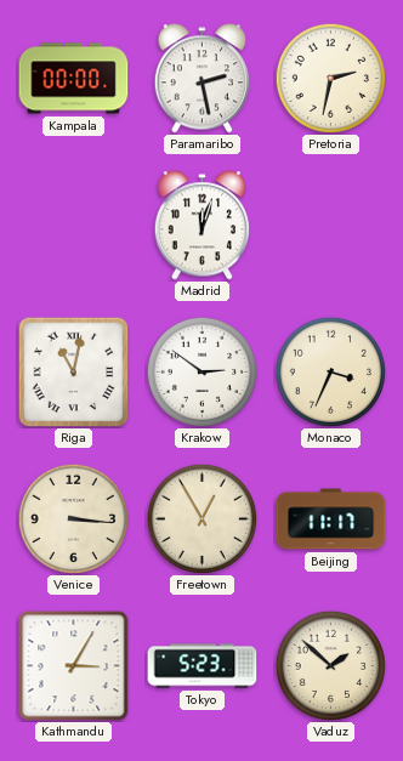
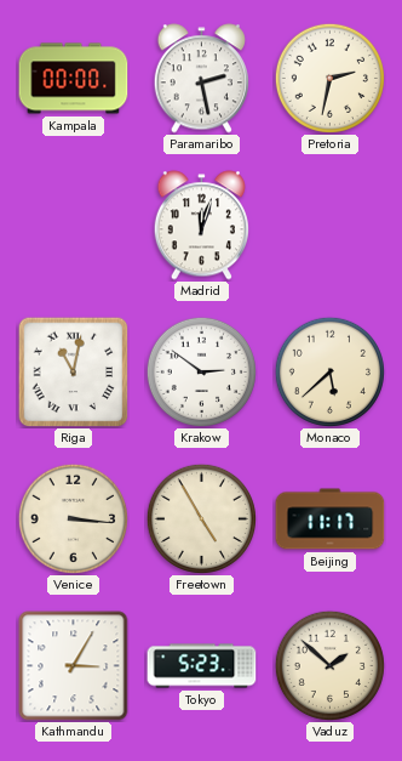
Monaco: 3:34 -> 5:38 (329, 371)
Freetown: 12:55 -> 4:55 (201, 518)
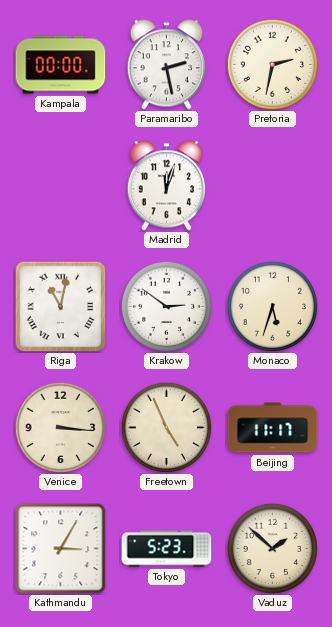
Monaco: 5:38 -> 5:33 (272, 306)
Freetown: 4:55 -> 4:56 (166, 427)
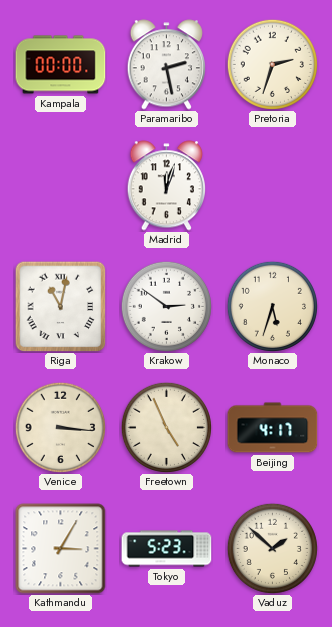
Pretoria: 2:32 -> 2:33 (272, 64)
Beijing: 11:17 -> 4:17 (273, 428)
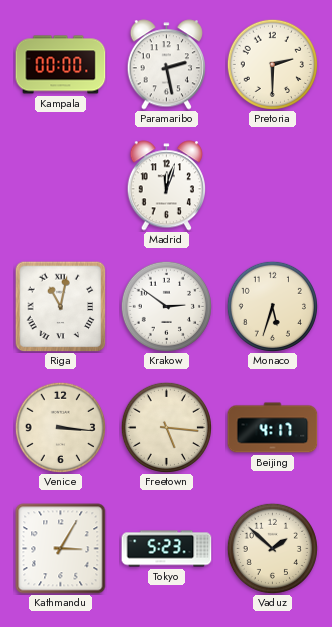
Pretoria: 2:33 -> 2:30 (272, 64)
Freetown: 4:56 -> 5:16 (166, 427)
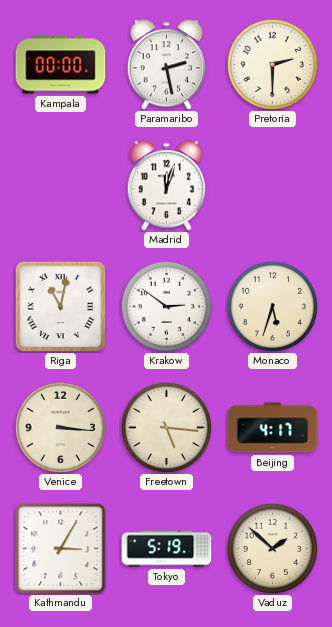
Tokyo: 5:23 -> 5:19 (167, 549)
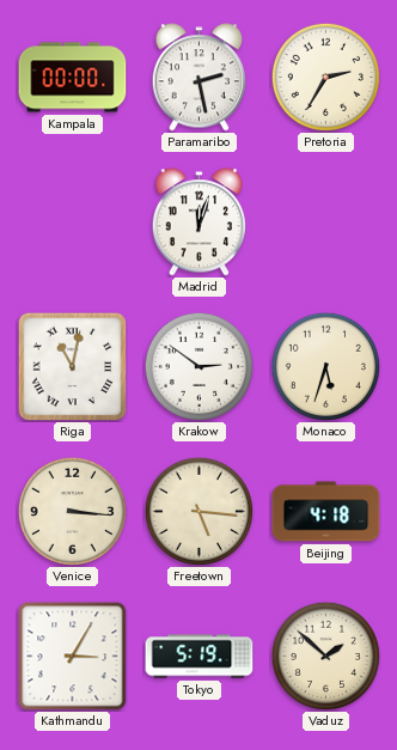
Pretoria: 2:30 -> 2:35 (325, 77)
Beijing: 4:17 -> 4:18 (326, 512)
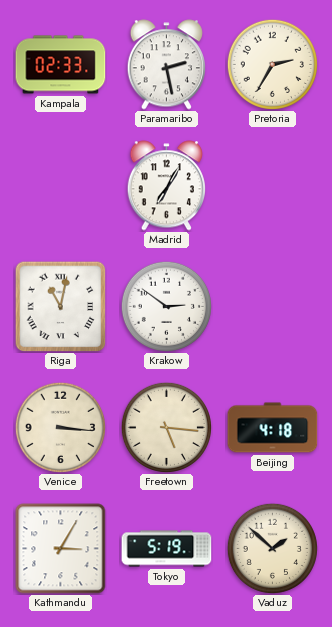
Kampala: 00:00 -> 02:33 (61, 65)
Madrid: 12:03 -> 7:05 (166, 186)
Monaco: 5:33 -> none (325, 366)
